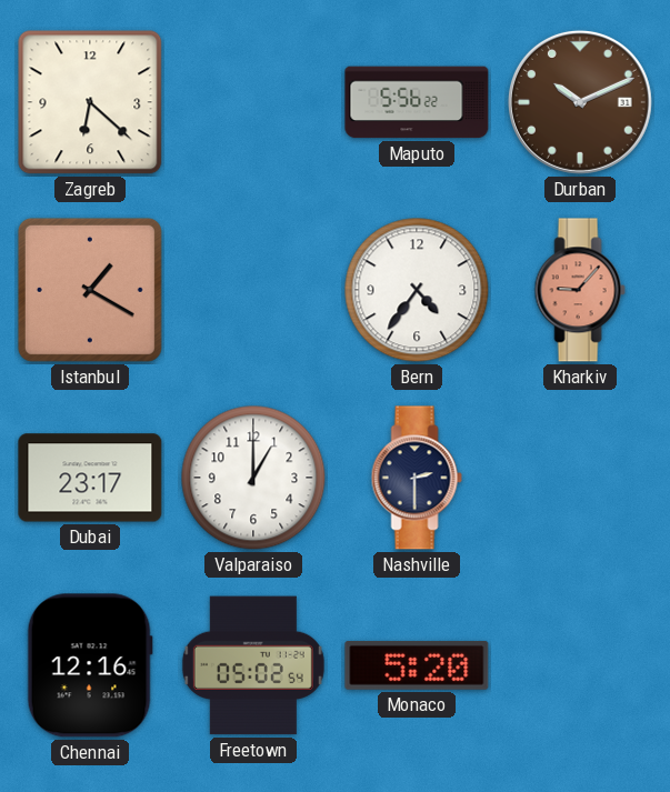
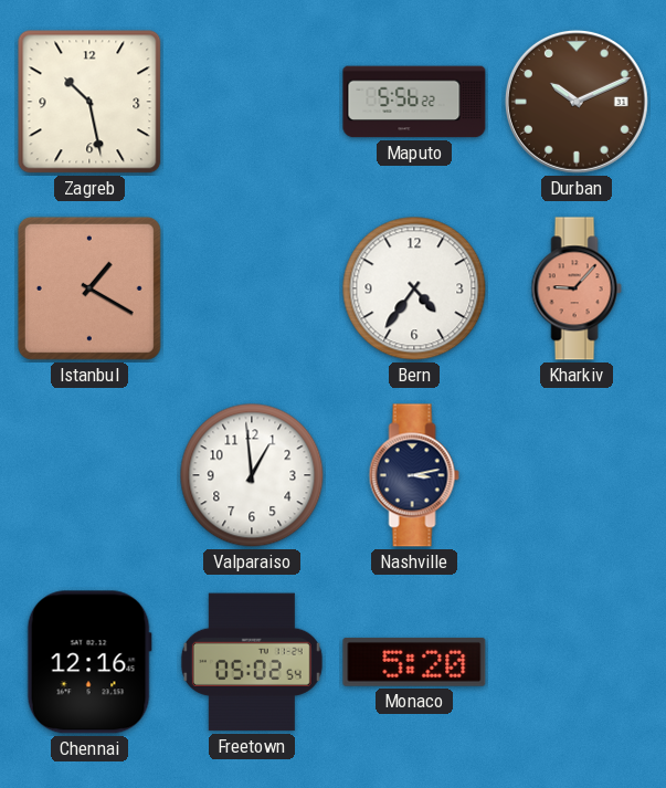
Zagreb: 6:22 -> 10:28 (89, 102)
Dubai: 23:17 -> none (90, 478)
Valparaiso: 1:00 -> 12:59 (252, 475)
Nashville: 2:30 -> 3:13 (414, 475)
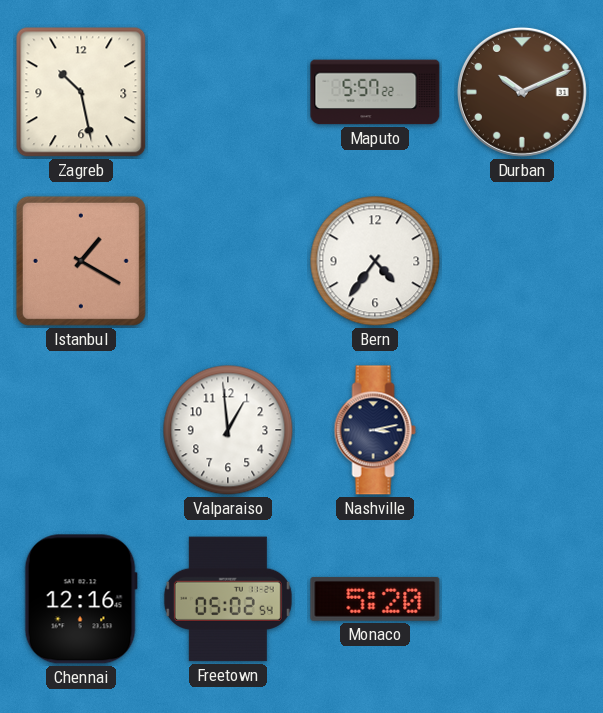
Maputo: 5:56 -> 5:57 (375, 92)
Kharkiv: 9:07 -> none (577, 288)
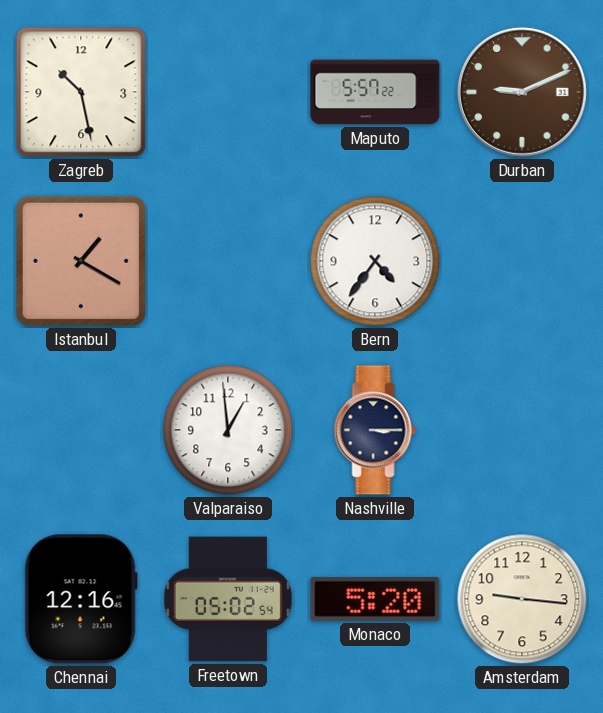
Durban: 10:11 -> 9:11 (522, 92)
Nashville: 3:13 -> 3:15 (375, 430)
Amsterdam: none -> 9:16 (522, 599)
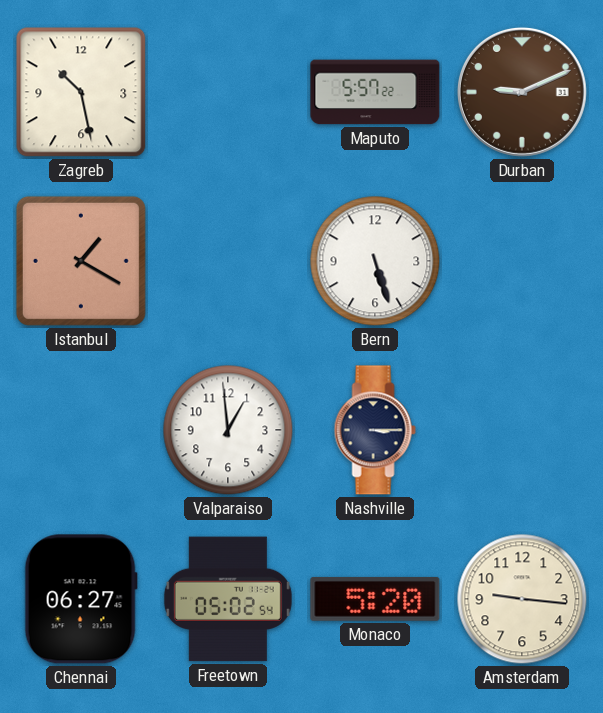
Bern: 4:36 -> 5:27 (375, 261)
Chennai: 12:16 -> 06:27 (81, 599)
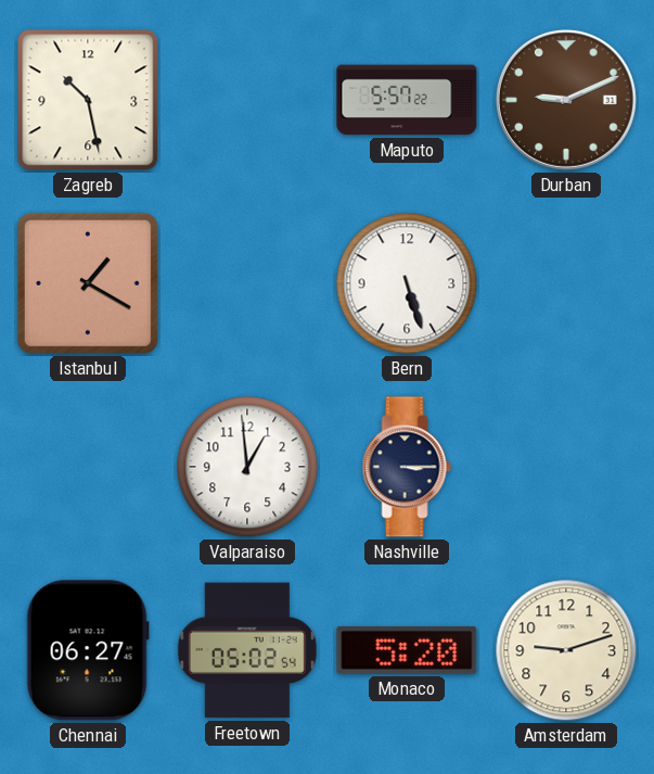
Amsterdam: 9:16 -> 9:12 (566, 650)
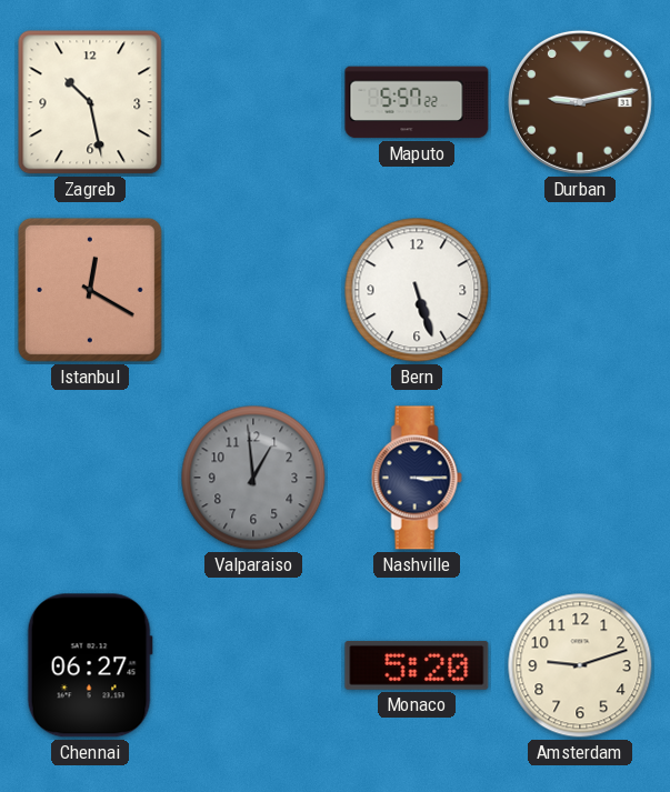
Durban: 9:11 -> 9:13 (580, 102)
Istanbul: 1:20 -> 12:20 (90, 290)
Valparaiso dial: white -> grey (253, 478)
Freetown: 05:02 -> none (247, 650)
